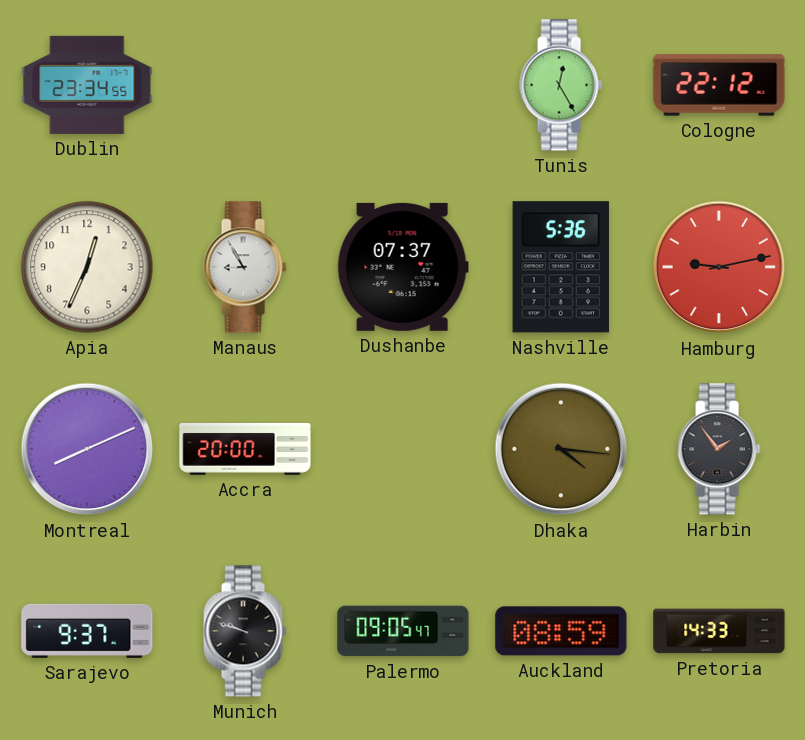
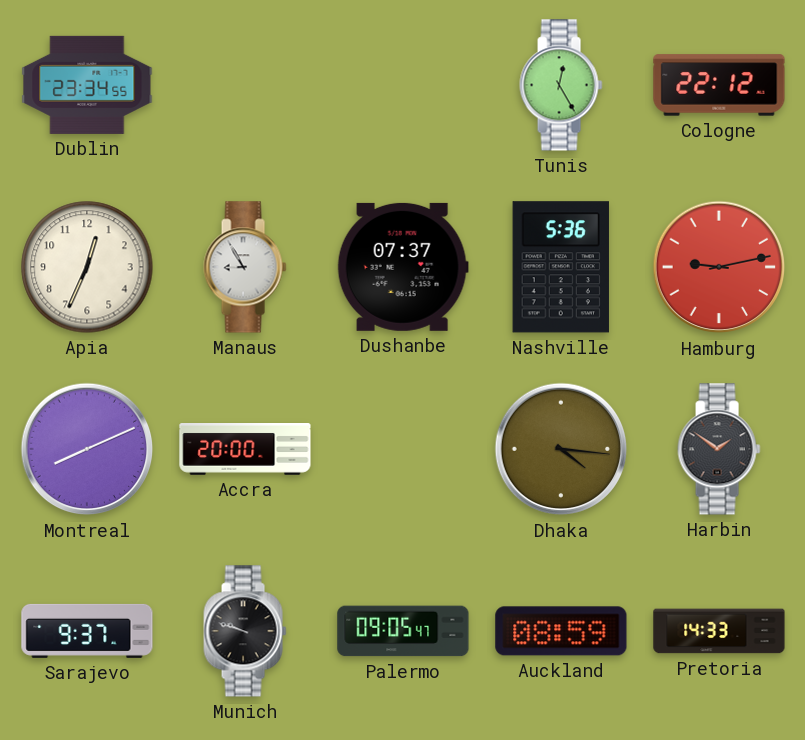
Harbin: 1:54 -> 1:51 (719, 449)
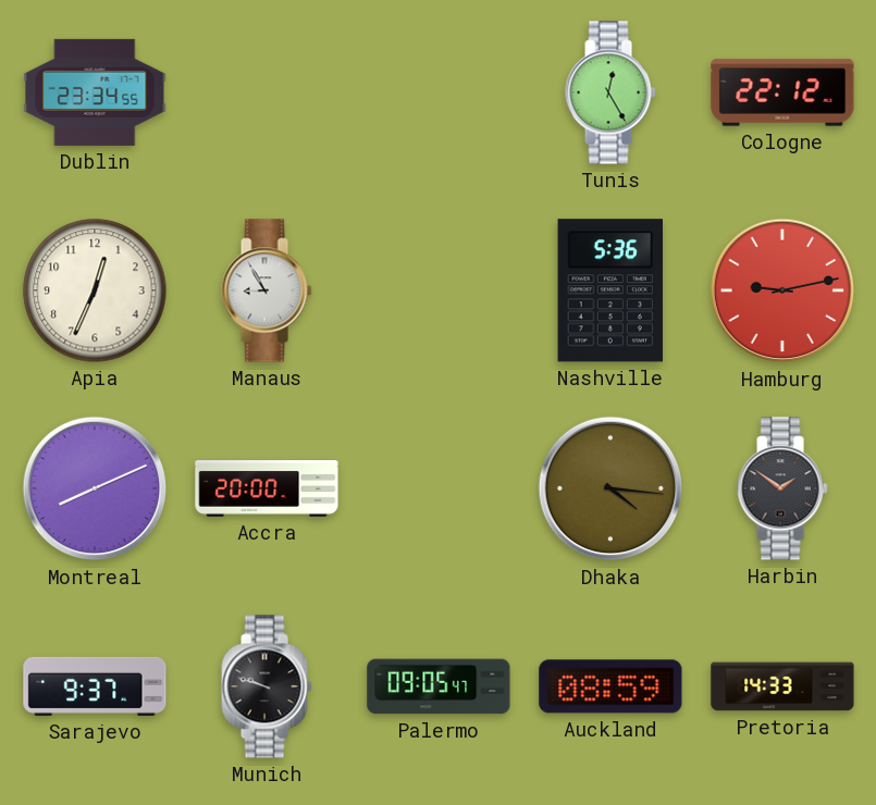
Dushanbe: 07:37 -> none (403, 267)
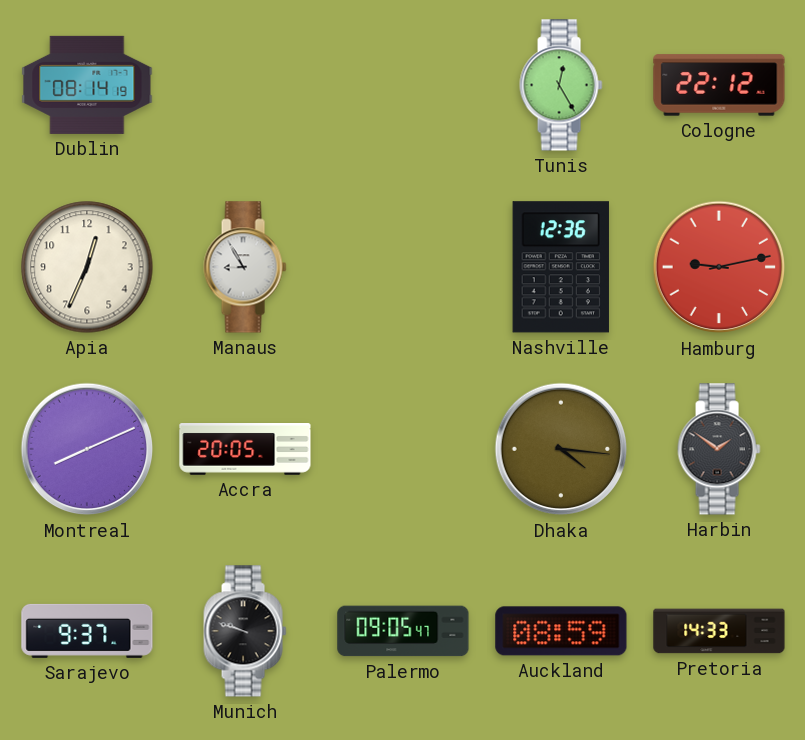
Dublin: 23:34 -> 08:14 (87, 85)
Nashville: 5:36 -> 12:36 (560, 267)
Accra: 20:00 -> 20:05 (245, 450)
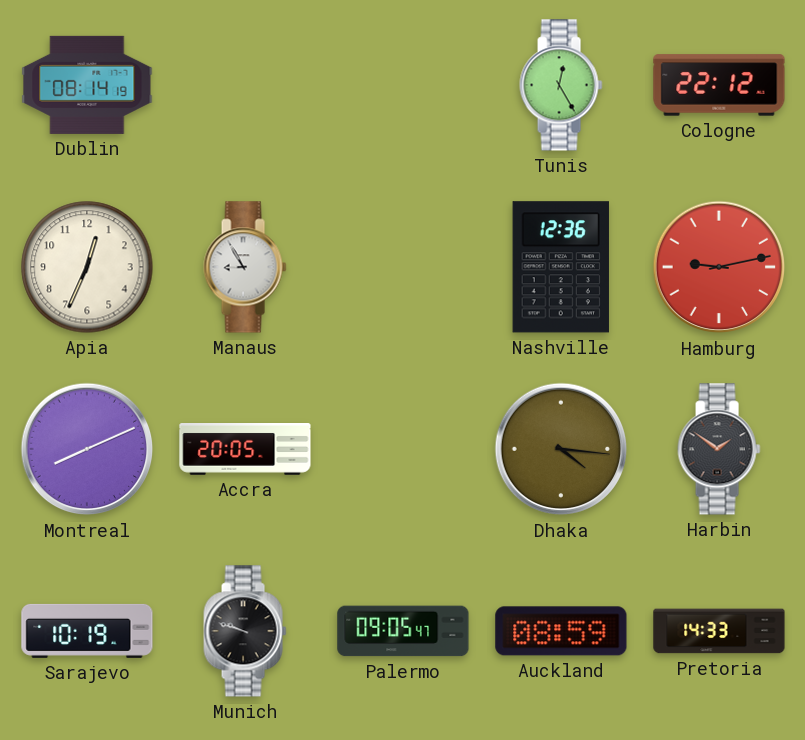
Sarajevo: 9:37 -> 10:19 (87, 631)
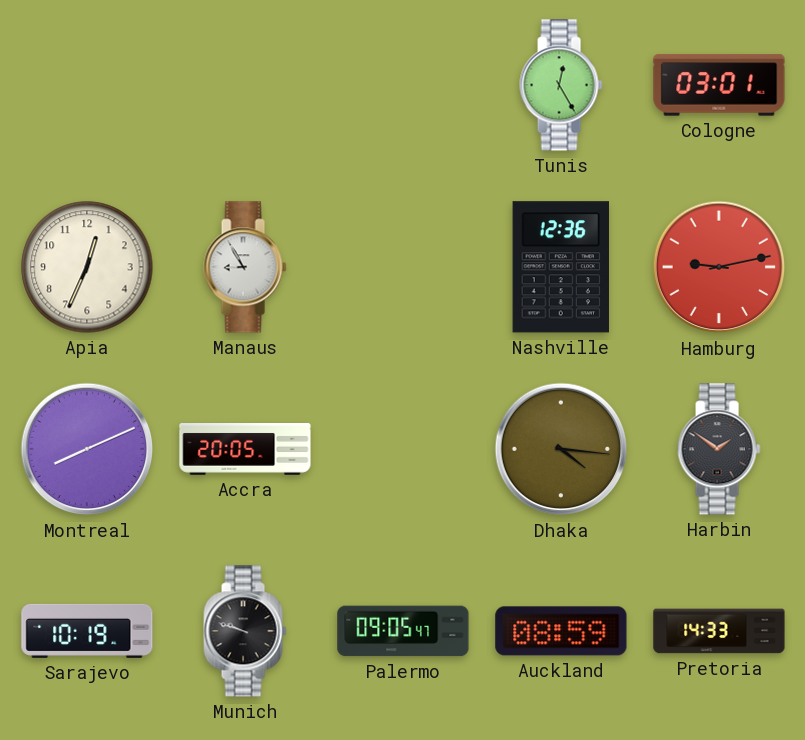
Dublin: 08:14 -> none (87, 85)
Cologne: 22:12 -> 03:01 (719, 85)
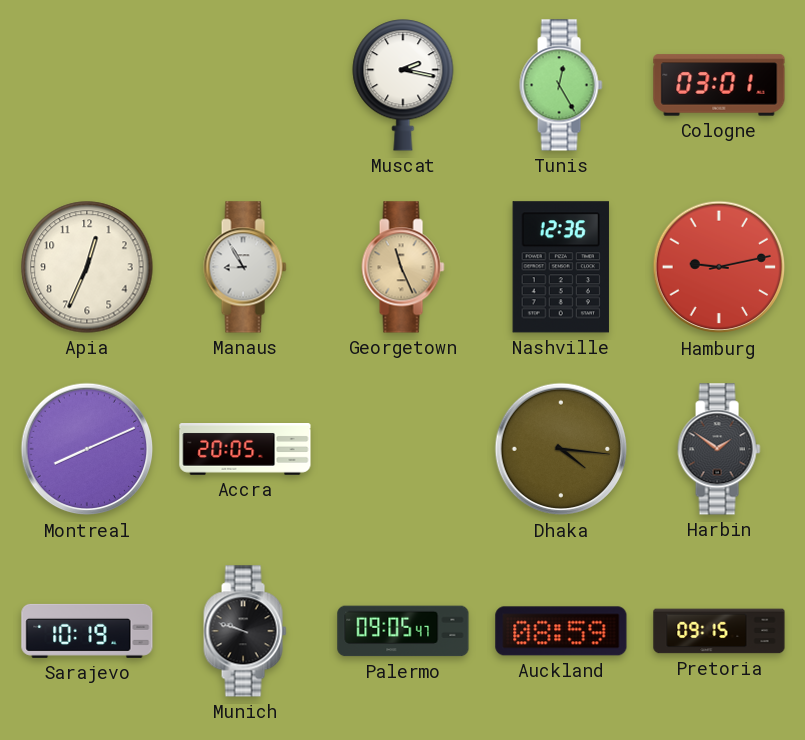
Muscat: none -> 2:17 (403, 85)
Georgetown: none -> 11:26 (403, 267)
Pretoria: 14:33 -> 09:15 (719, 631)
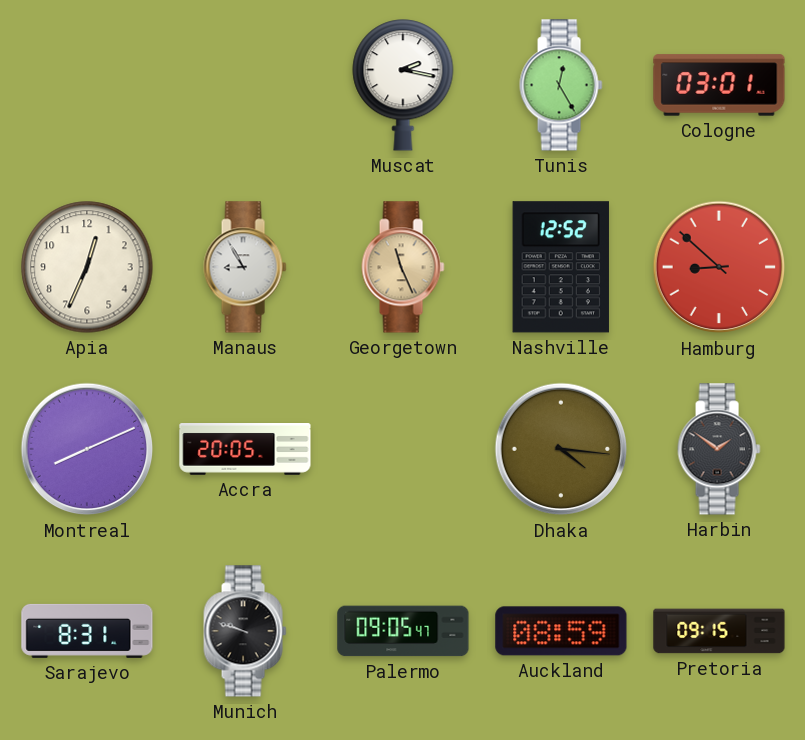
Nashville: 12:36 -> 12:52 (560, 267)
Hamburg: 9:13 -> 8:52 (719, 267)
Sarajevo: 10:19 -> 8:31 (87, 631)
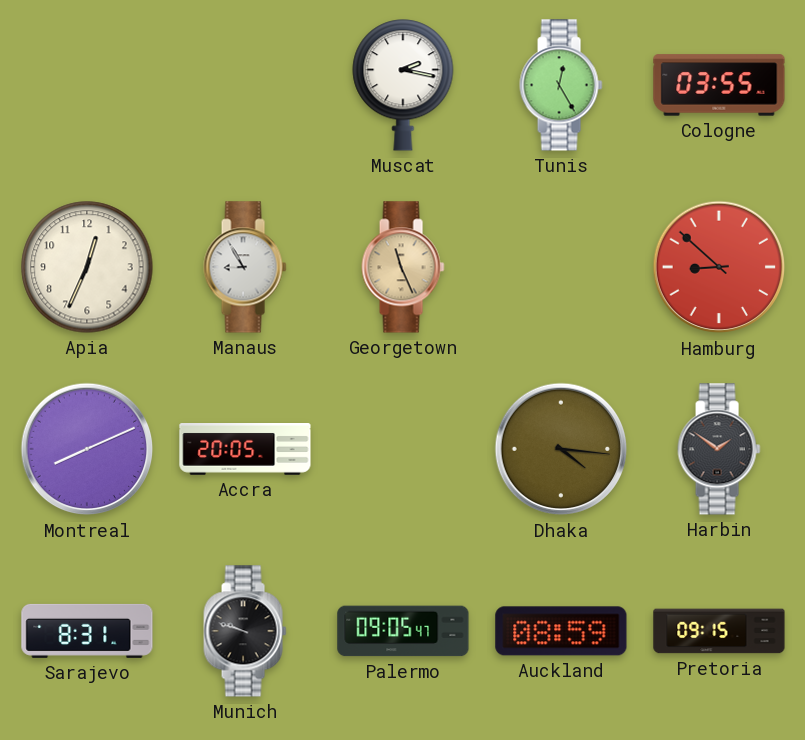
Cologne: 03:01 -> 03:55 (719, 85)
Nashville: 12:52 -> none (560, 267)
